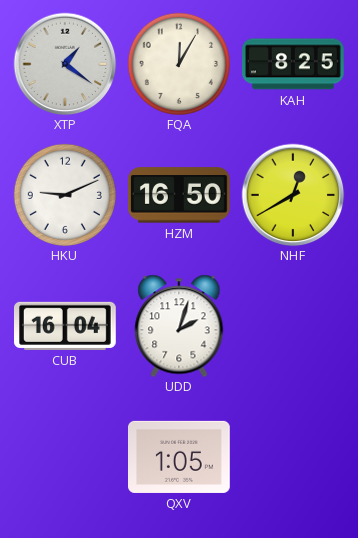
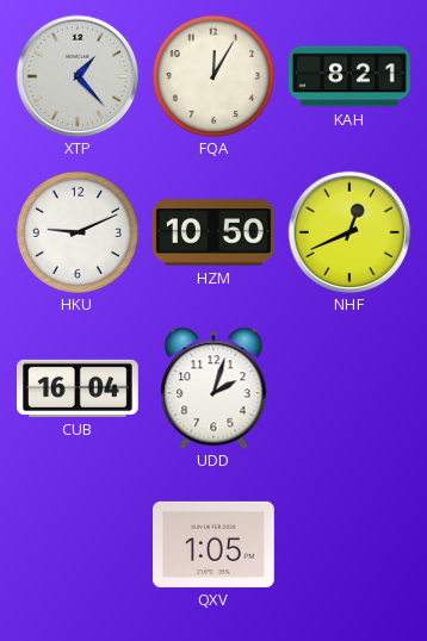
XTP: 1:21 -> 1:23 (78, 76)
KAH: 8:25 -> 8:21 (351, 76)
HZM: 16:50 -> 10:50 (215, 232)
NHF: 12:40 -> 12:41 (349, 232)
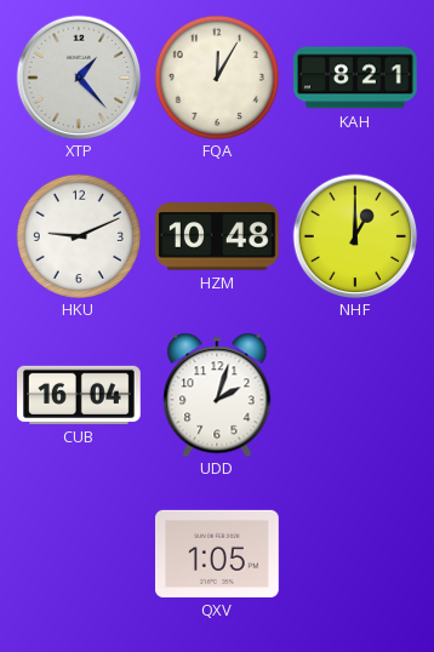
HZM: 10:50 -> 10:48 (218, 236)
NHF: 12:41 -> 1:00 (355, 236)
